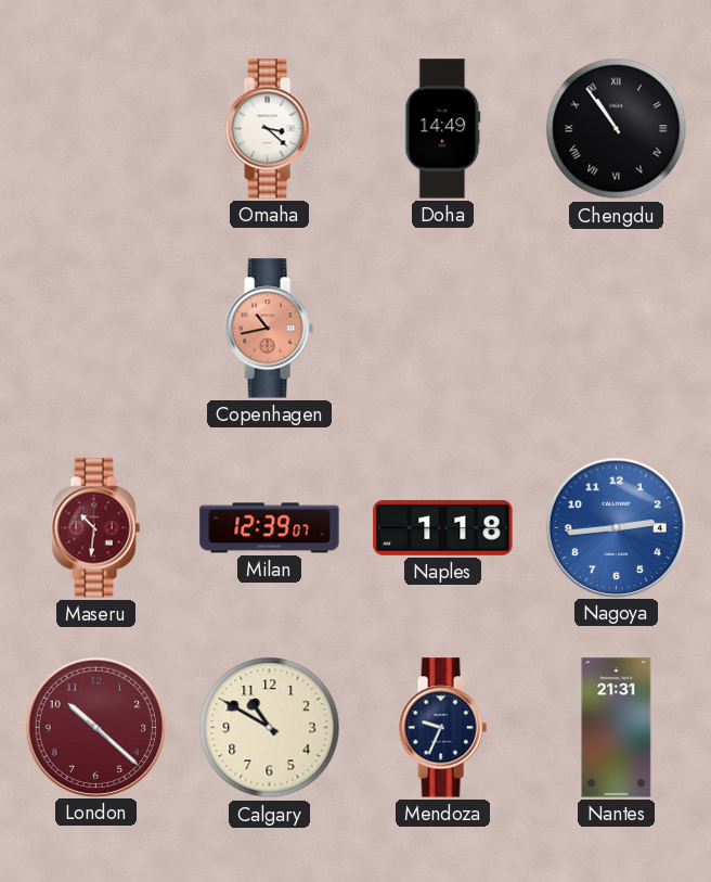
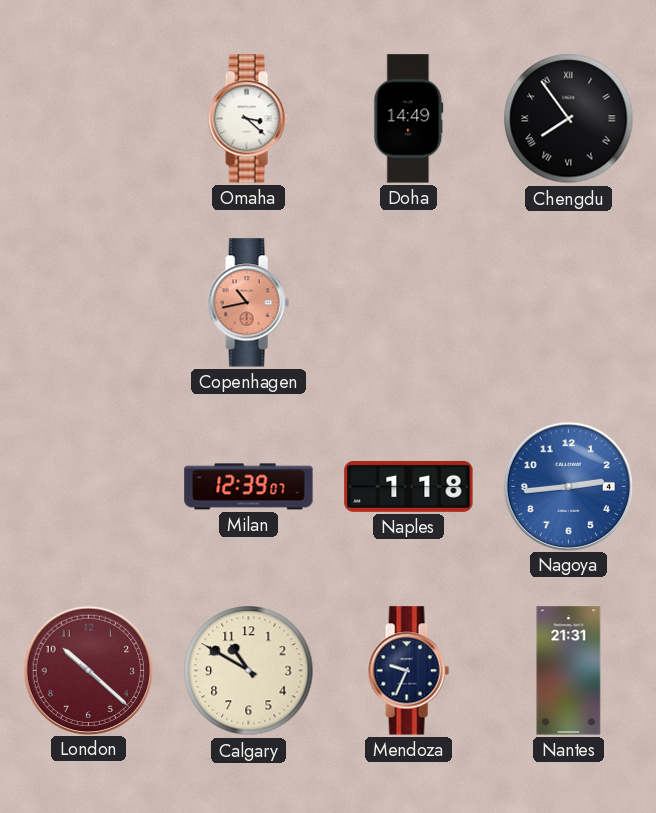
Chengdu: 10:54 -> 7:54 (569, 119)
Maseru: 10:31 -> none (95, 528)
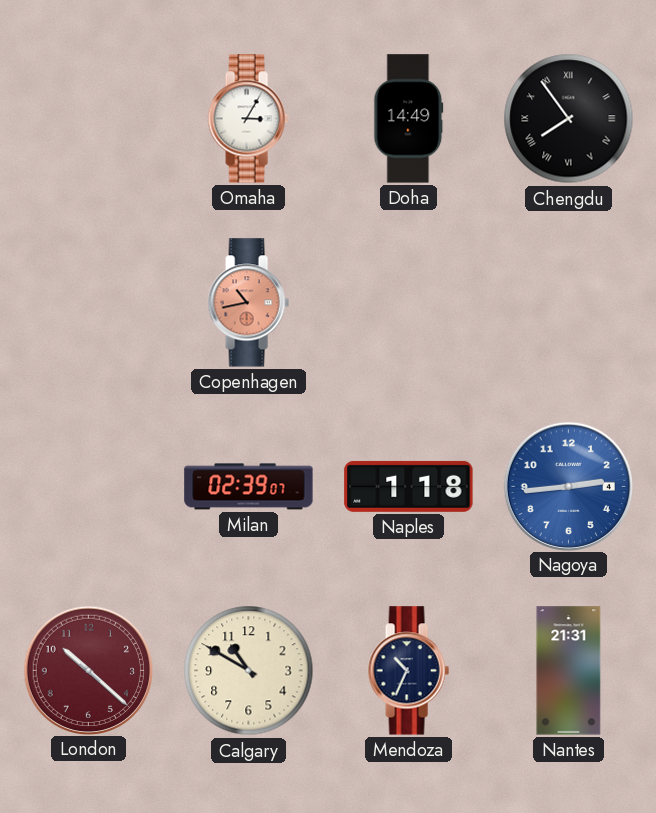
Omaha: 3:22 -> 3:05 (248, 119)
Milan: 12:39 -> 02:39 (249, 487)
Mendoza: 9:34 -> 10:34 (408, 671)
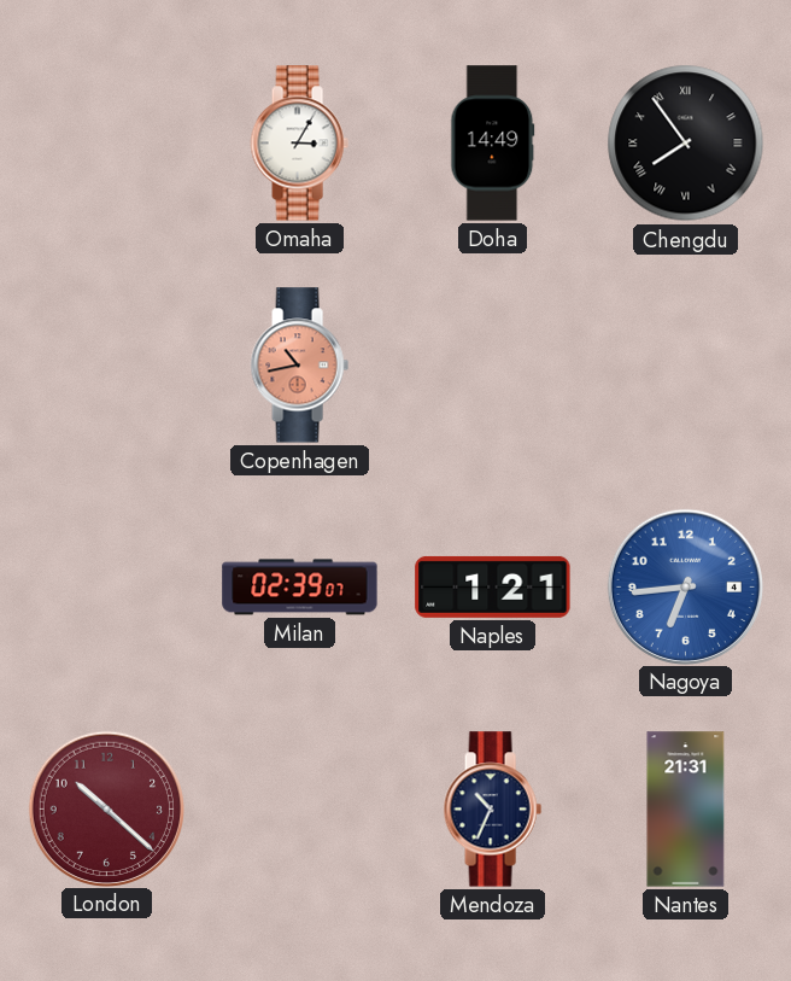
Naples: 1:18 -> 1:21 (493, 586)
Nagoya: 2:44 -> 6:44 (685, 586)
Calgary: 10:50 -> none (249, 671)
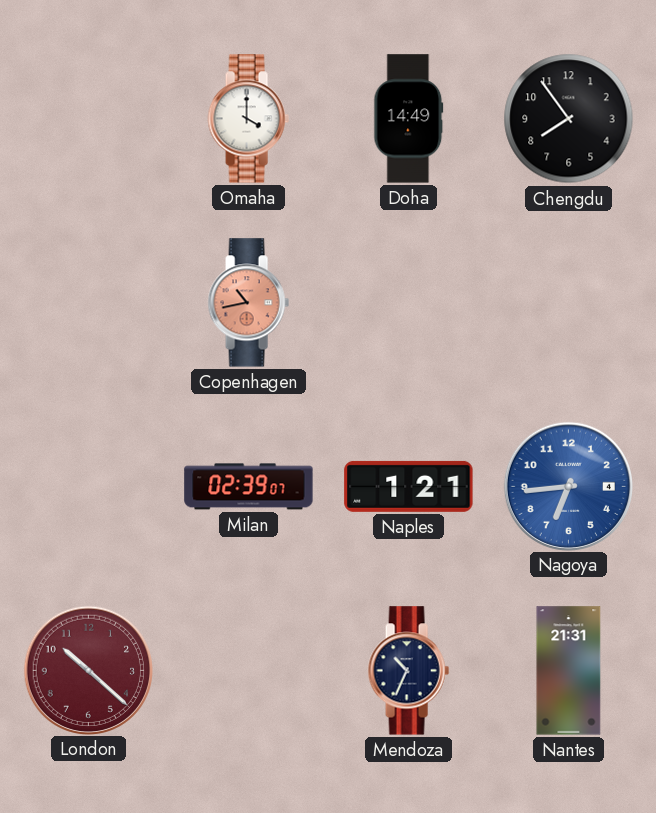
Omaha: 3:05 -> 4:00 (248, 119)
Chengdu numerals: Roman -> Arabic (569, 119)
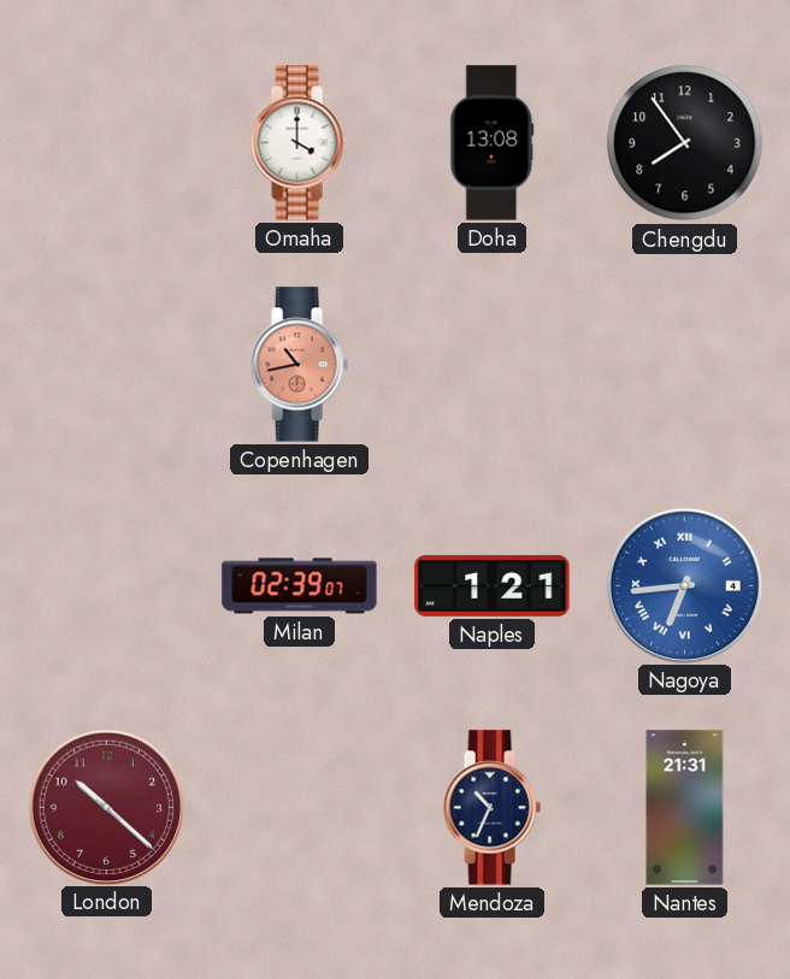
Doha: 14:49 -> 13:08 (493, 143)
Nagoya numerals: Arabic -> Roman (684, 585)
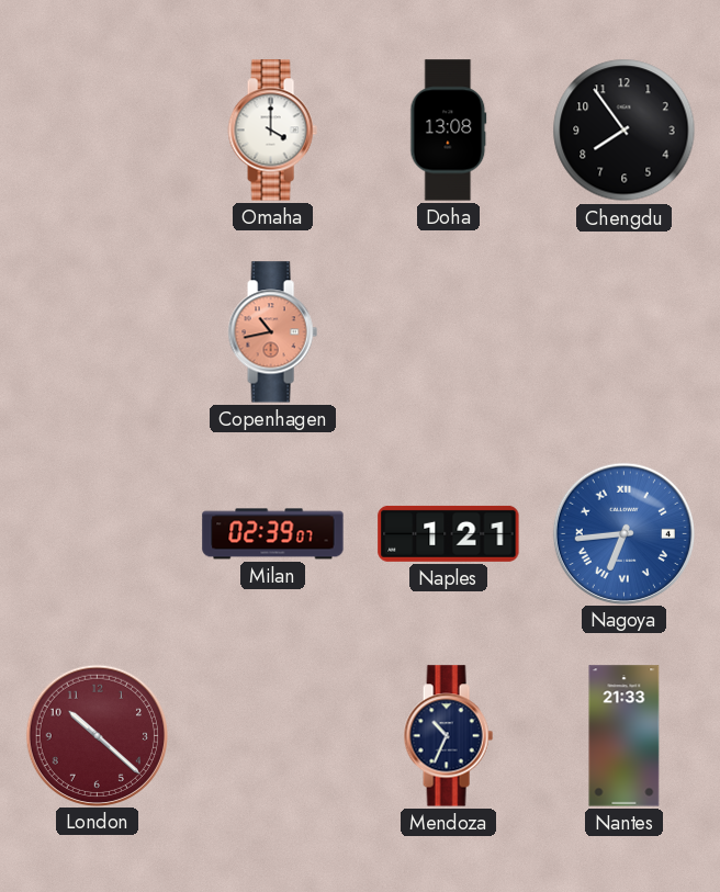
Nantes: 21:31 -> 21:33 (625, 736)
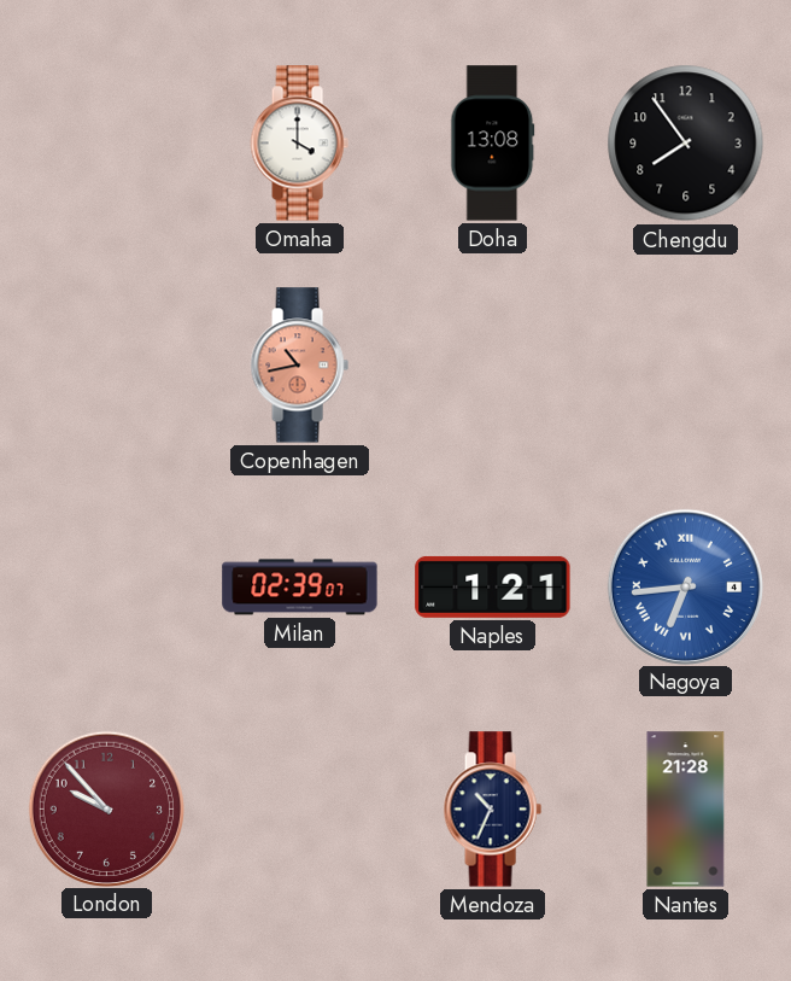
London: 10:22 -> 9:53 (106, 808)
Nantes: 21:33 -> 21:28 (686, 810)
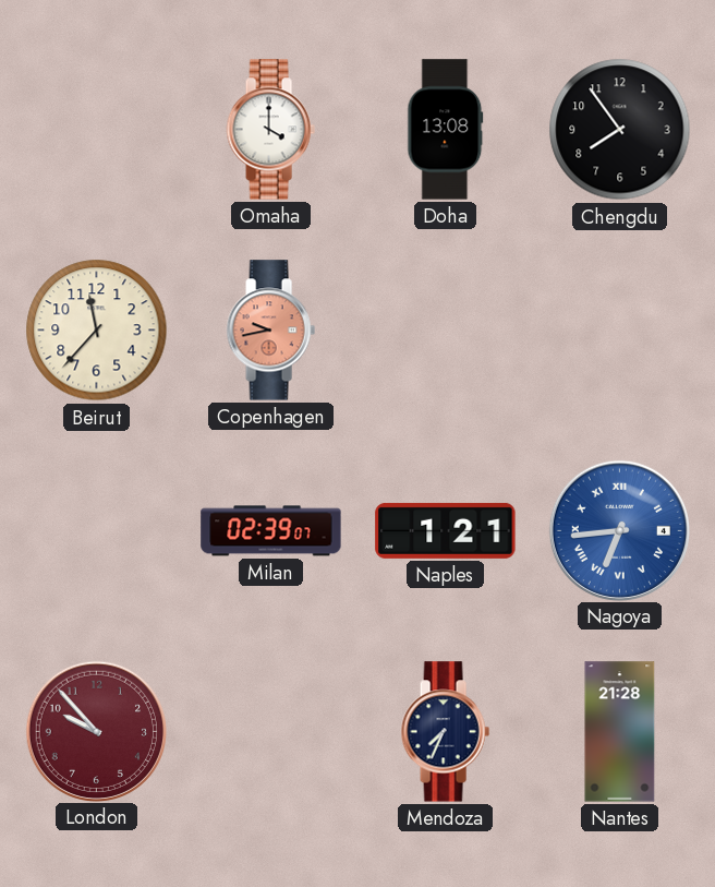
Beirut: none -> 11:37 (97, 331)
Copenhagen: 10:43 -> 9:43 (270, 331)
Mendoza: 10:34 -> 7:34 (445, 732)
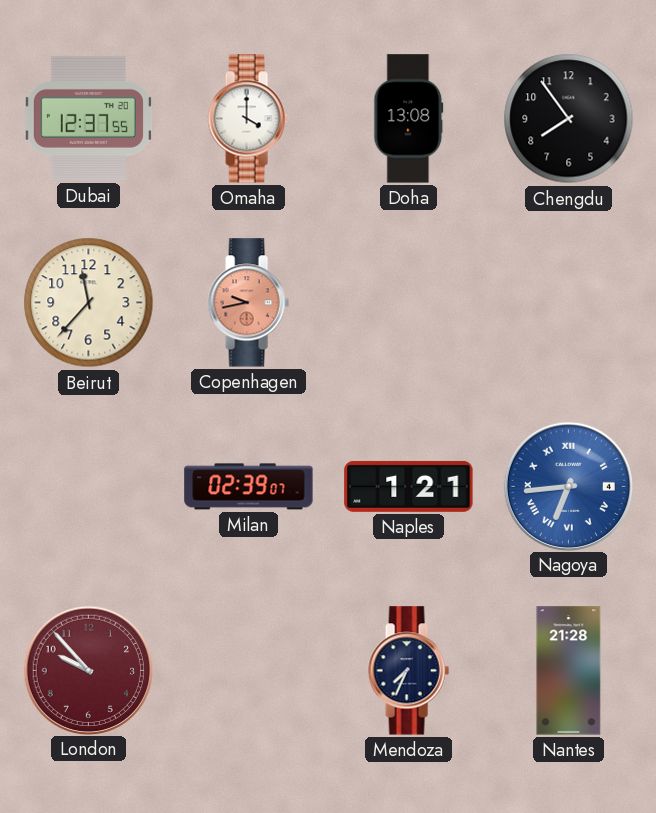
Dubai: none -> 12:37 (88, 118)
